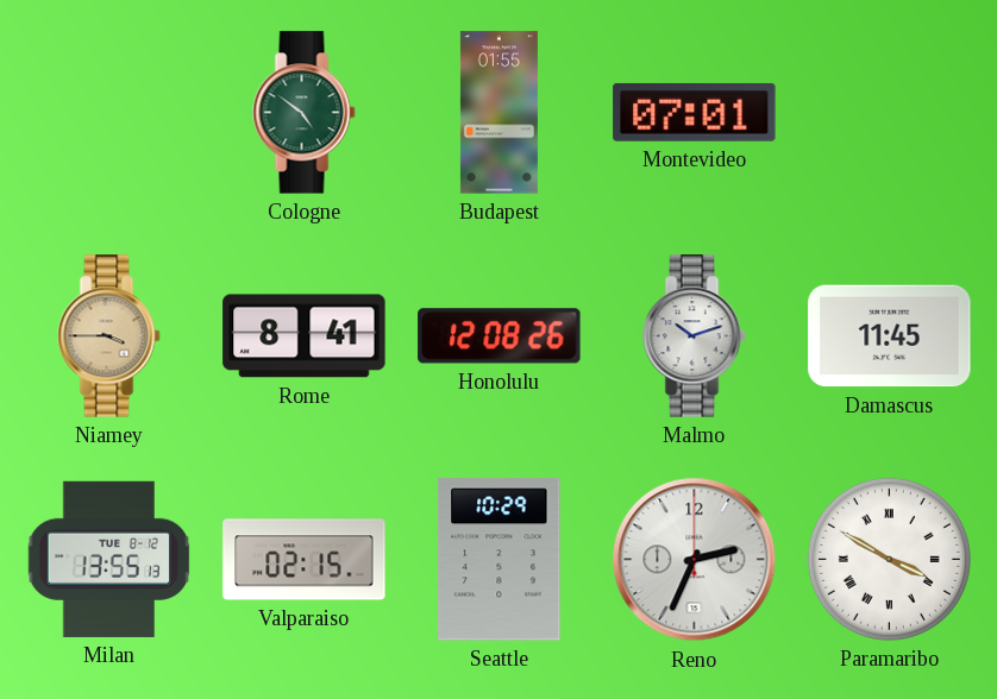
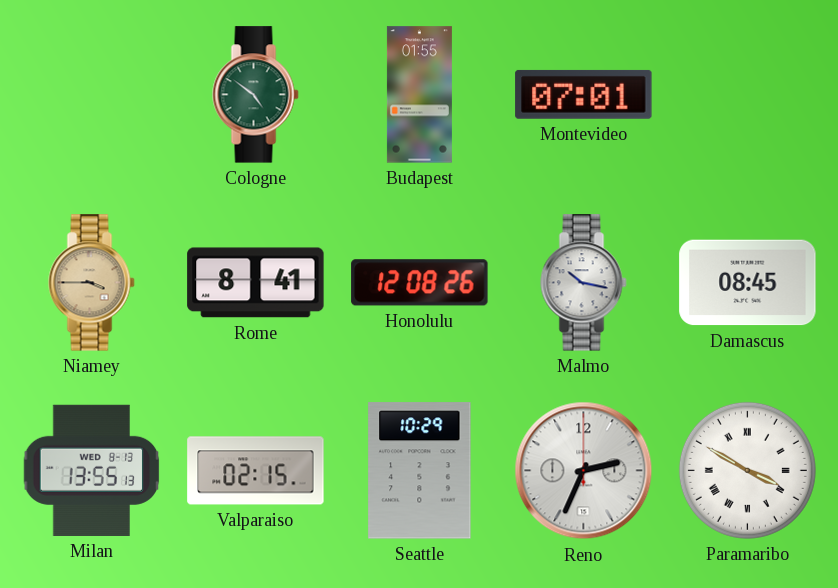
Malmo: 10:12 -> 10:17 (584, 283)
Damascus: 11:45 -> 08:45 (748, 283)
Milan date: TUE 8-12 -> WED 8-13 (92, 470)
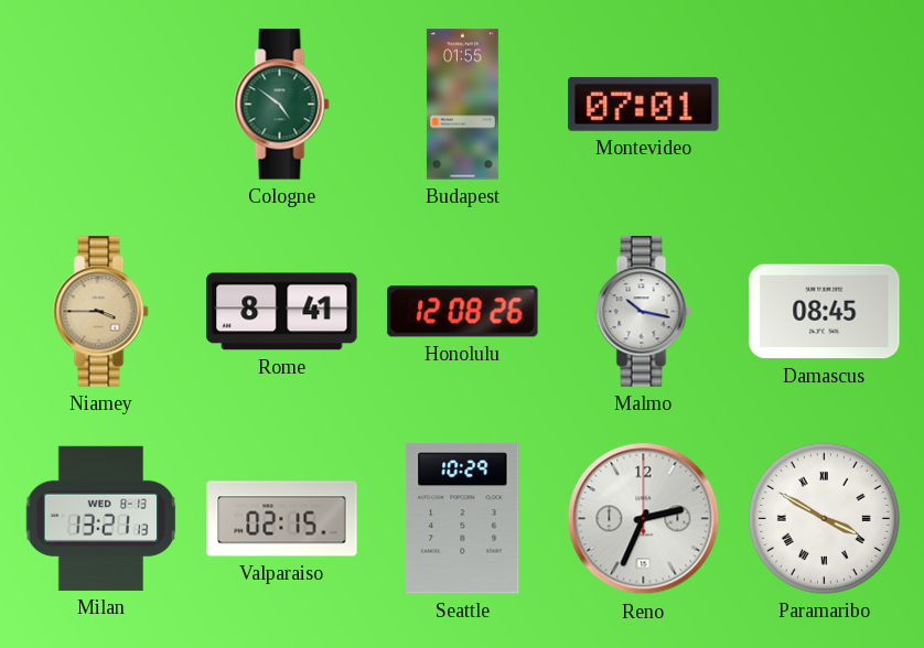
Milan: 13:55 -> 13:21 (101, 518)
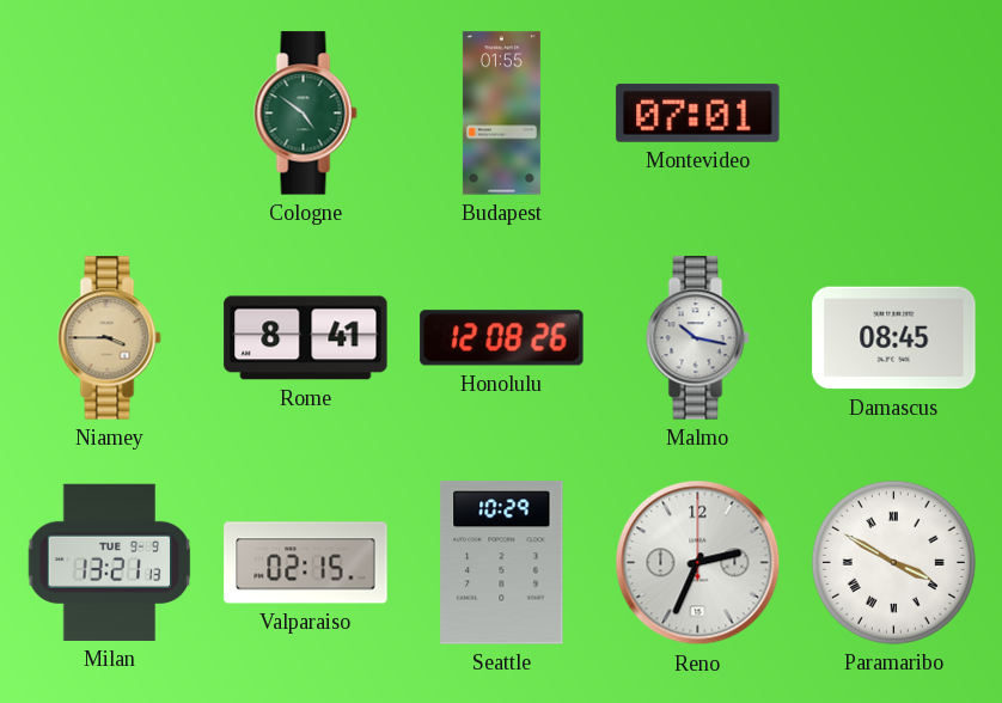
Milan date: WED 8-13 -> TUE 9-9 (110, 562)
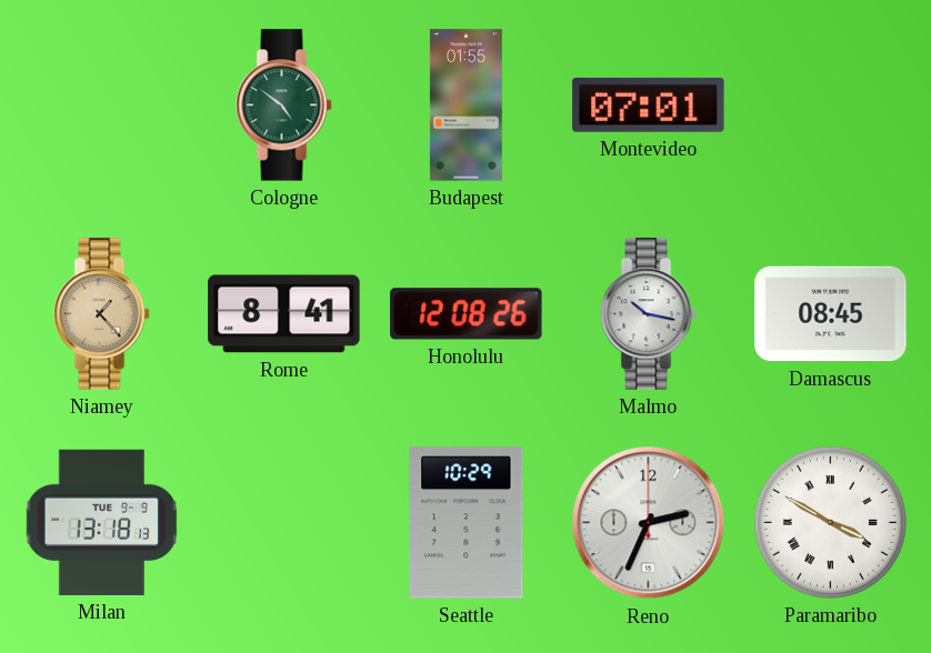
Niamey: 3:45 -> 1:23 (102, 314)
Milan: 13:21 -> 13:18 (102, 522)
Valparaiso: 02:15 -> none (306, 563)
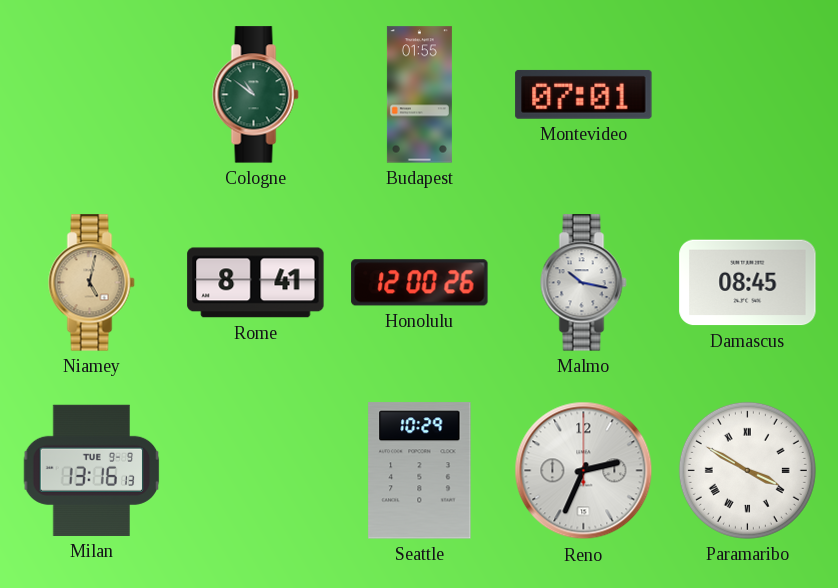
Cologne: 4:51 -> 10:51 (256, 95)
Niamey: 1:23 -> 5:02 (92, 283)
Honolulu: 12:08 -> 12:00 (420, 283)
Milan: 13:18 -> 13:16 (92, 470)
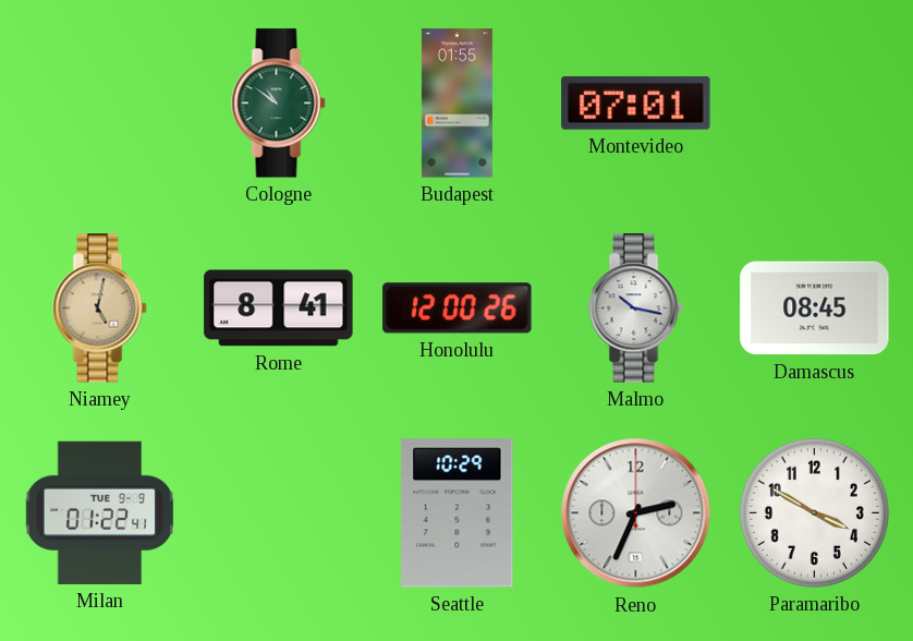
Milan: 13:16 -> 01:22 (100, 512)
Paramaribo numerals: Roman -> Arabic (814, 512)
